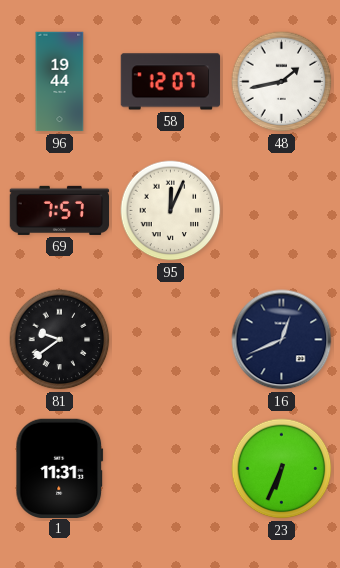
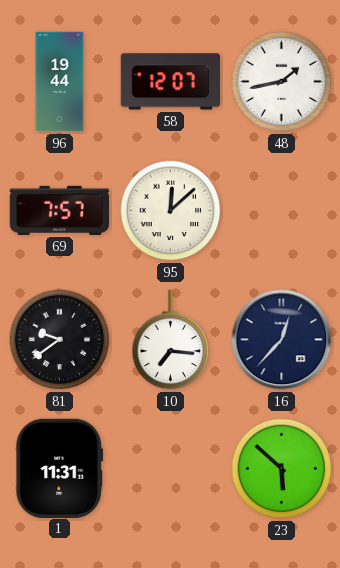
95: 12:04 -> 12:08 (171, 211)
10: none -> 7:16 (171, 340)
16: 12:41 -> 12:37 (282, 340)
23: 6:34 -> 5:52 (282, 469)
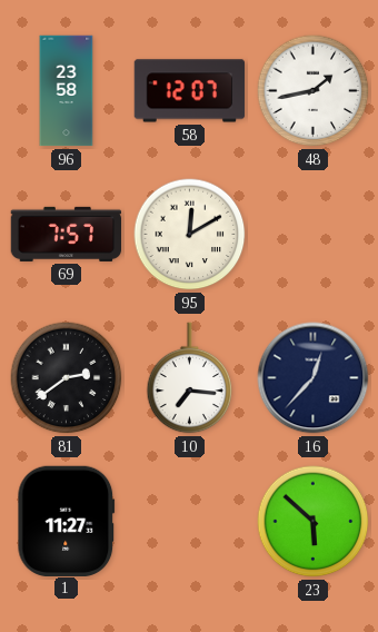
96: 19:44 -> 23:58 (67, 91)
95: 12:08 -> 12:10 (190, 235)
81: 9:39 -> 2:39 (67, 378)
1: 11:31 -> 11:27 (67, 521)
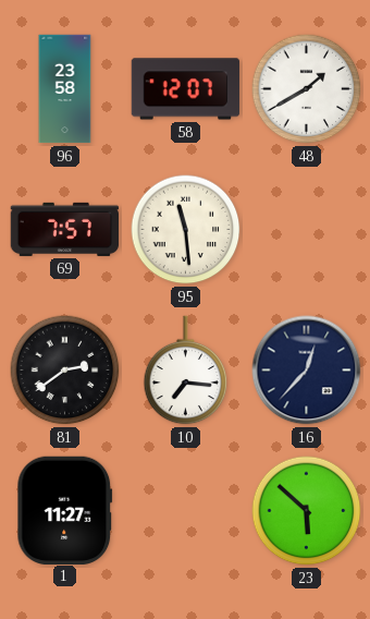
48: 1:43 -> 1:40 (307, 89)
95: 12:10 -> 11:29 (186, 230)
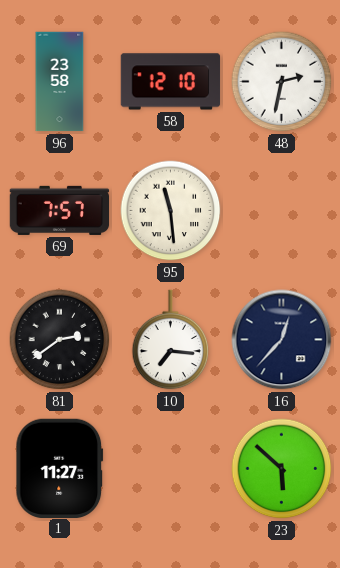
58: 12:07 -> 12:10 (171, 82)
48: 1:40 -> 2:32 (282, 82)
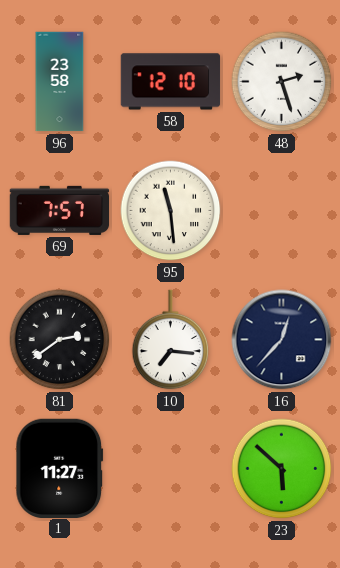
48: 2:32 -> 2:27 (282, 82)
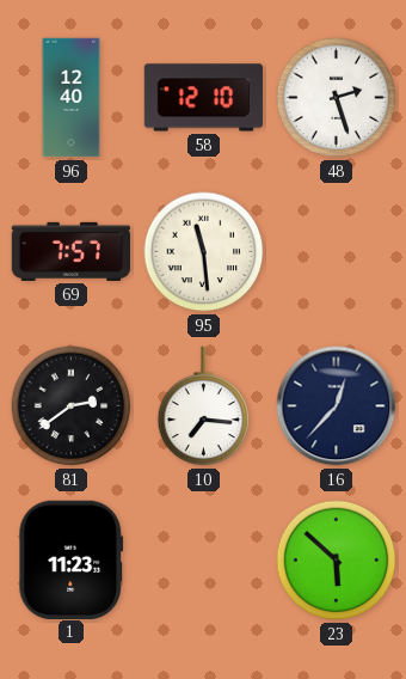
96: 23:58 -> 12:40 (72, 98)
1: 11:27 -> 11:23 (72, 559)
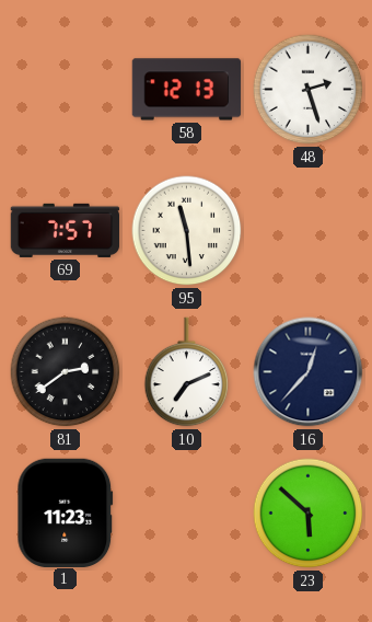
96: 12:40 -> none (72, 98)
58: 12:10 -> 12:13 (187, 90)
10: 7:16 -> 7:11 (187, 372)
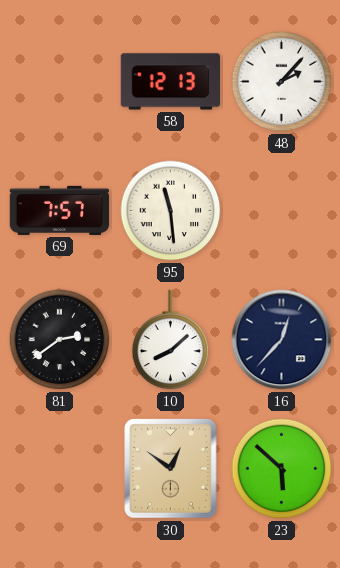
48: 2:27 -> 2:07 (282, 82)
10: 7:11 -> 8:08 (171, 340)
1: 11:23 -> none (66, 512)
30: none -> 12:51 (171, 469)
